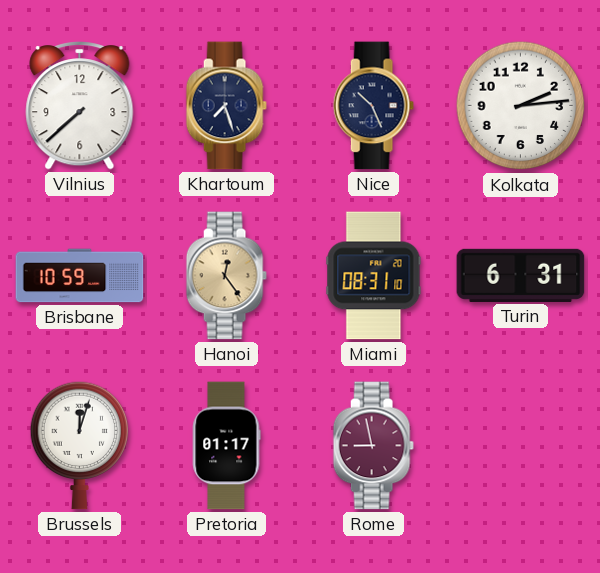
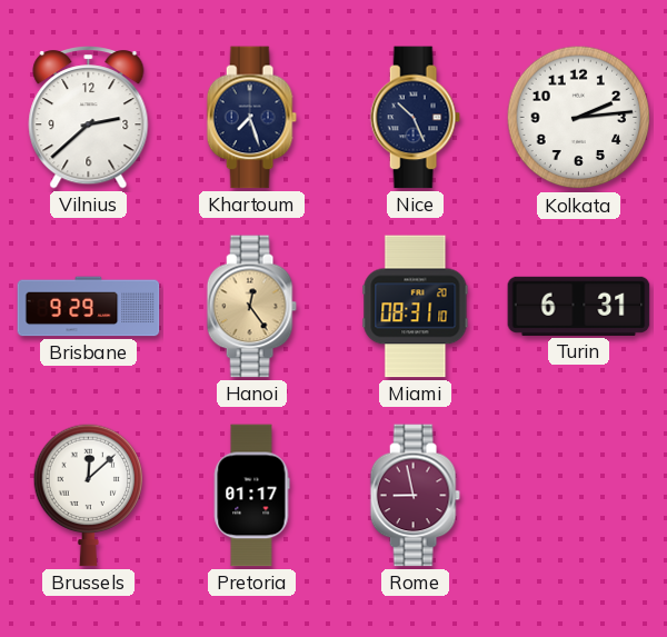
Vilnius: 7:38 -> 2:38 (89, 118)
Brisbane: 10:59 -> 9:29 (89, 307)
Brussels: 12:03 -> 12:08 (89, 495)
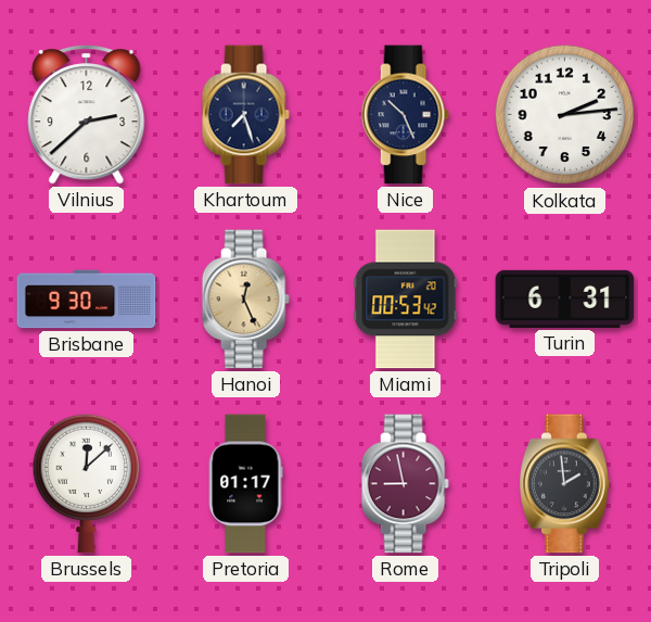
Brisbane: 9:29 -> 9:30 (87, 300)
Hanoi: 12:24 -> 12:26 (245, 300)
Miami: 08:31 -> 00:53 (406, 300)
Tripoli: none -> 1:59 (565, 484)
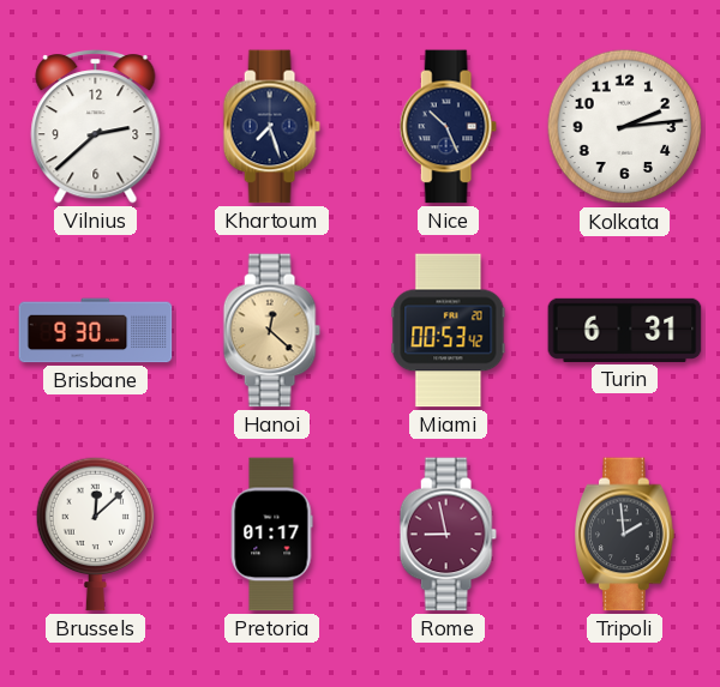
Hanoi: 12:26 -> 12:22 (271, 331)
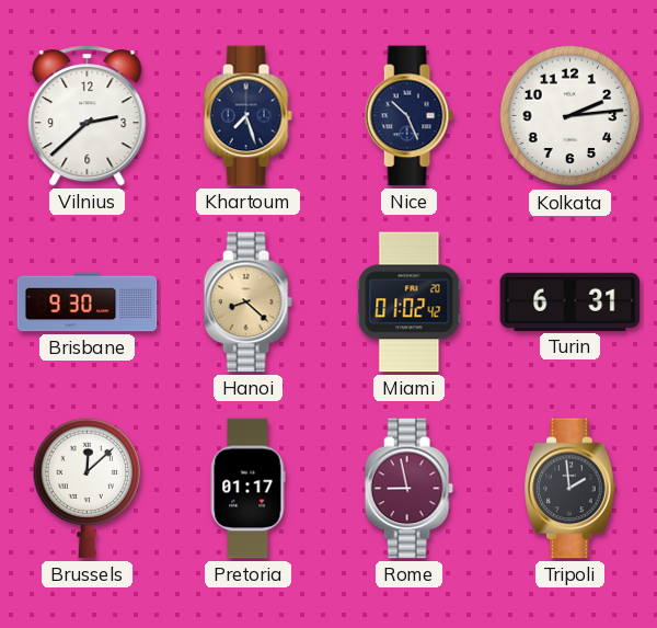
Hanoi: 12:22 -> 8:22 (247, 302)
Miami: 00:53 -> 01:02 (410, 302)
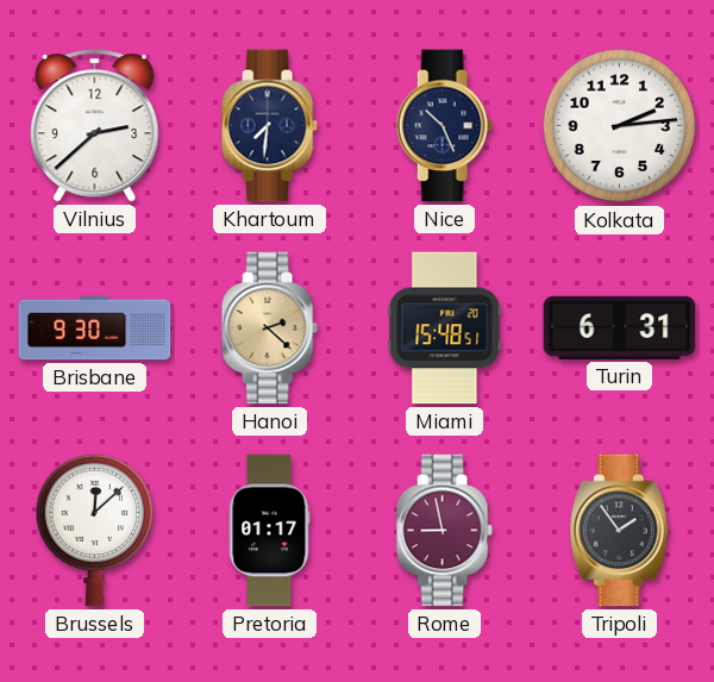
Khartoum: 7:27 -> 7:31 (269, 126)
Hanoi: 8:22 -> 2:22 (269, 329)
Miami: 01:02 -> 15:48 (445, 329)
Tripoli: 1:59 -> 1:54 (620, 531)
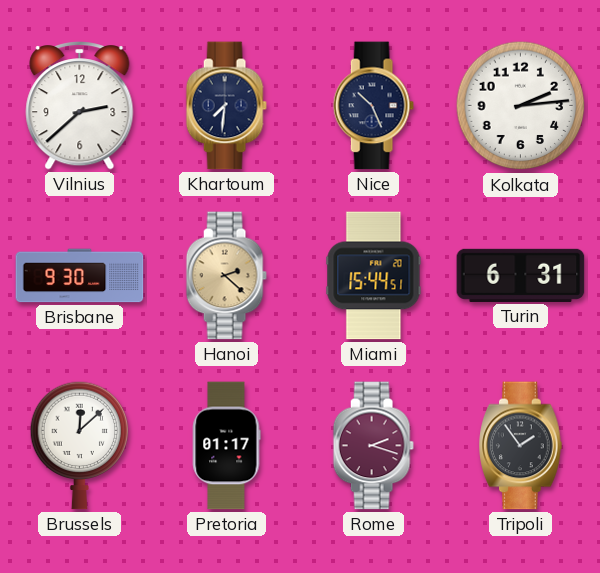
Miami: 15:48 -> 15:44 (374, 276)
Rome: 8:58 -> 2:18 (373, 446)
